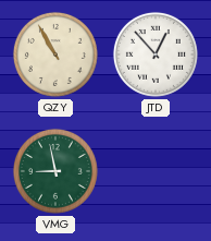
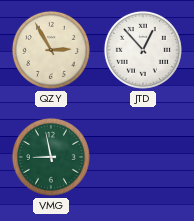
QZY: 10:55 -> 2:55 (51, 50)
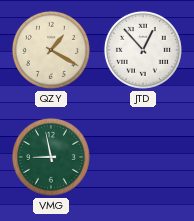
QZY: 2:55 -> 1:20 (51, 50)
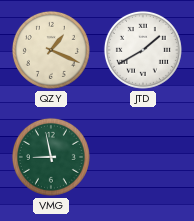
QZY: 1:20 -> 1:19 (51, 50)
JTD: 12:53 -> 1:40 (143, 50)
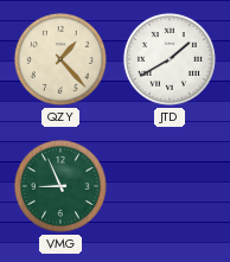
QZY: 1:19 -> 1:23 (60, 59)
VMG: 8:58 -> 8:56 (60, 186)
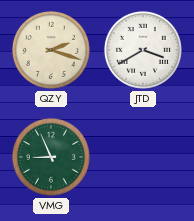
QZY: 1:23 -> 2:18 (51, 50)
JTD: 1:40 -> 3:40 (143, 50)
